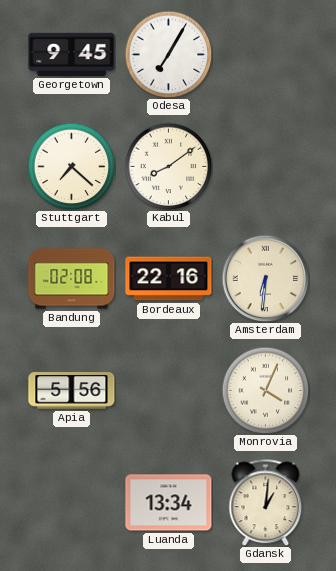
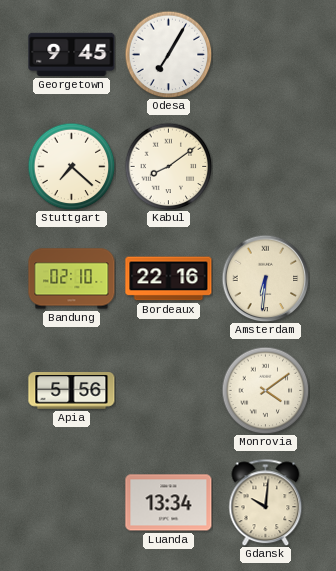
Bandung: 02:08 -> 02:10 (72, 279)
Monrovia: 4:04 -> 4:09 (265, 390)
Gdansk: 1:01 -> 10:01 (266, 502)
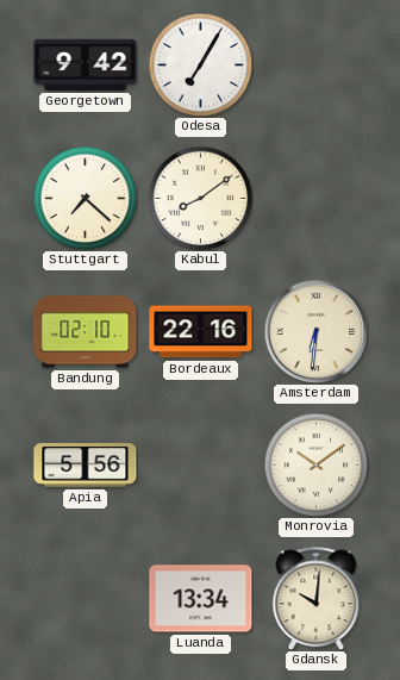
Georgetown: 9:45 -> 9:42 (86, 64)
Monrovia: 4:09 -> 10:09 (315, 464)
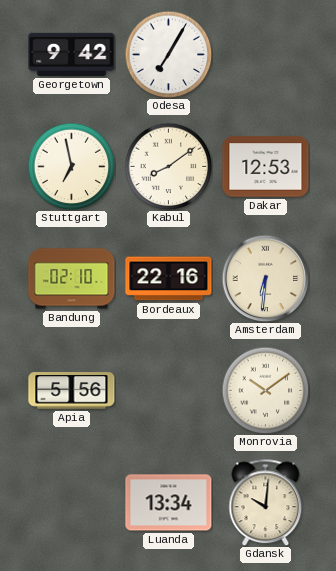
Stuttgart: 7:22 -> 6:58 (71, 166)
Dakar: none -> 12:53 (266, 167)
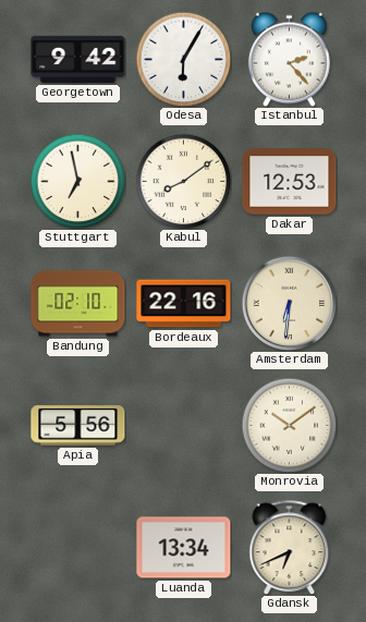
Odesa: 7:05 -> 6:05 (183, 59)
Istanbul: none -> 2:23 (289, 59)
Gdansk: 10:01 -> 6:41 (290, 547)
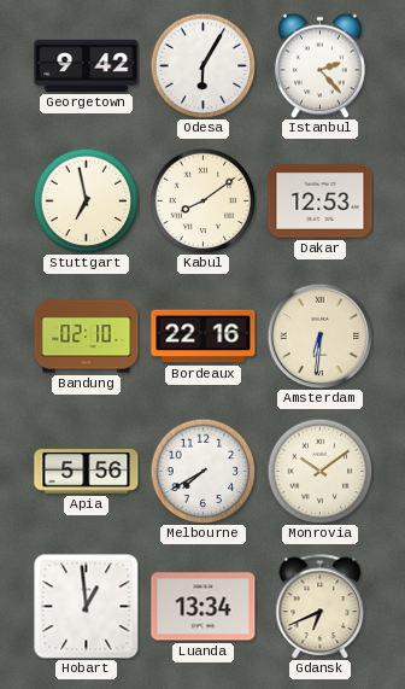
Melbourne: none -> 7:40 (202, 471)
Hobart: none -> 12:59 (87, 607)
